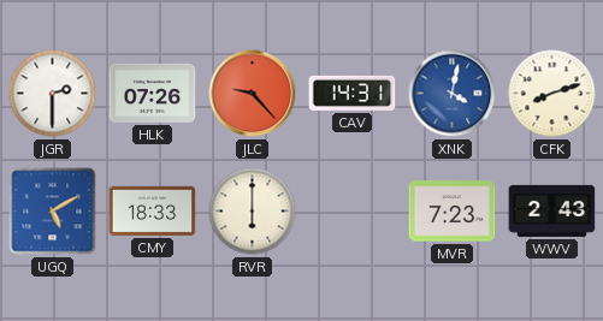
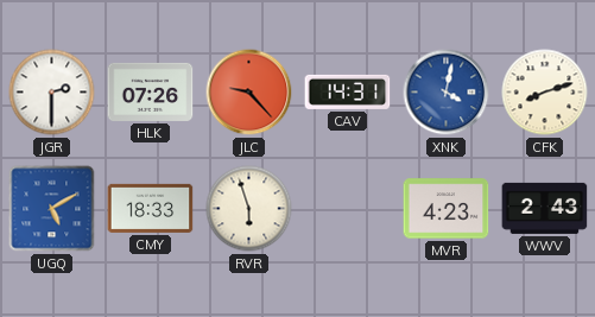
RVR: 6:00 -> 5:57 (249, 209)
MVR: 7:23 -> 4:23 (447, 209)
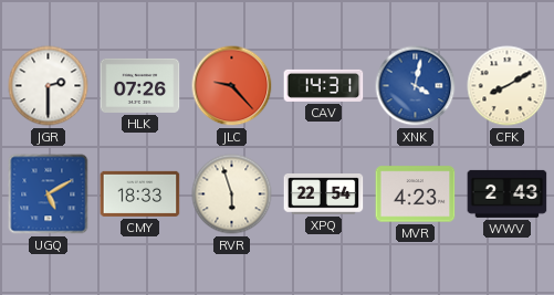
CFK: 8:12 -> 8:10 (508, 86)
XPQ: none -> 22:54 (324, 194)
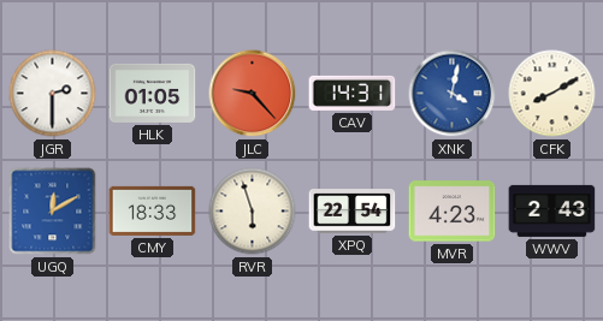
HLK: 07:26 -> 01:05 (153, 93)
UGQ: 5:10 -> 12:10 (53, 212)
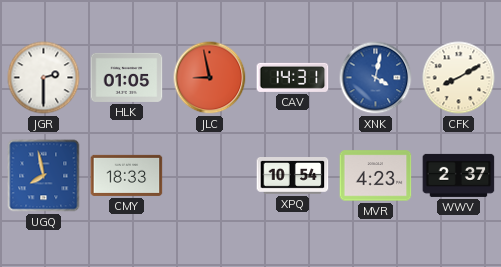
JLC: 9:23 -> 8:58 (210, 78)
UGQ: 12:10 -> 7:58 (44, 176)
RVR: 5:57 -> none (253, 212)
XPQ: 22:54 -> 10:54 (293, 176)
WWV: 2:43 -> 2:37 (459, 175)
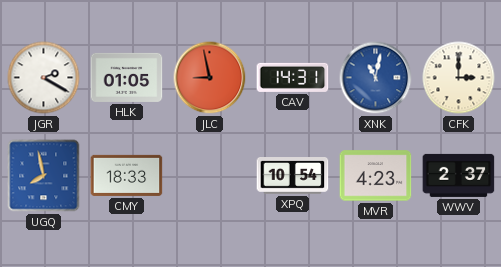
JGR: 2:30 -> 2:20 (44, 78)
XNK: 4:02 -> 11:02 (376, 78)
CFK: 8:10 -> 3:00 (459, 78)
